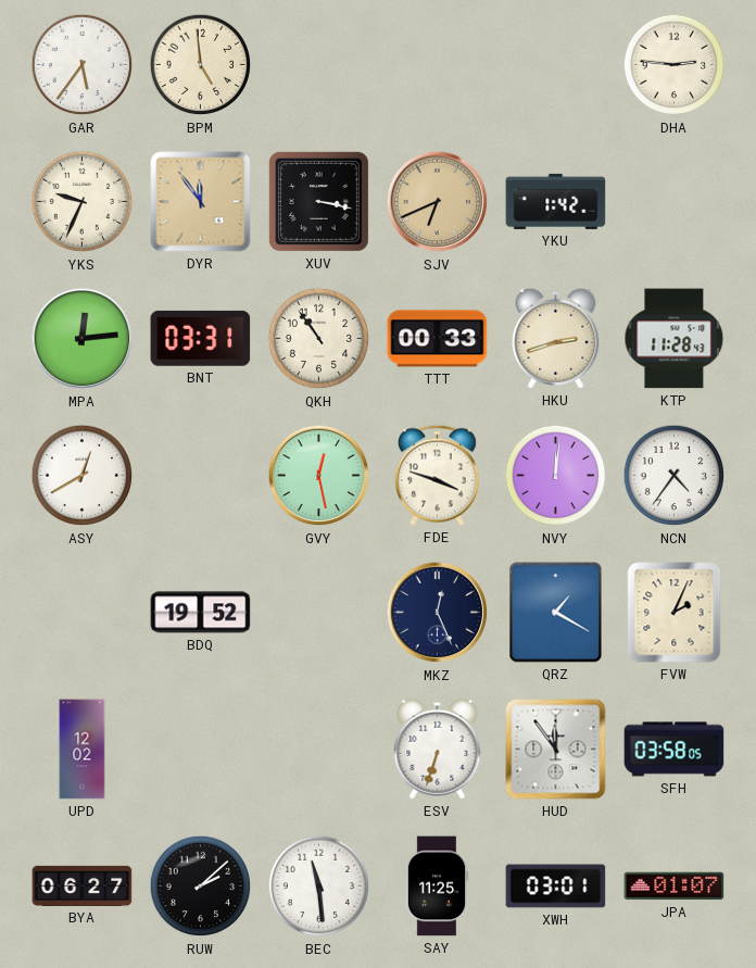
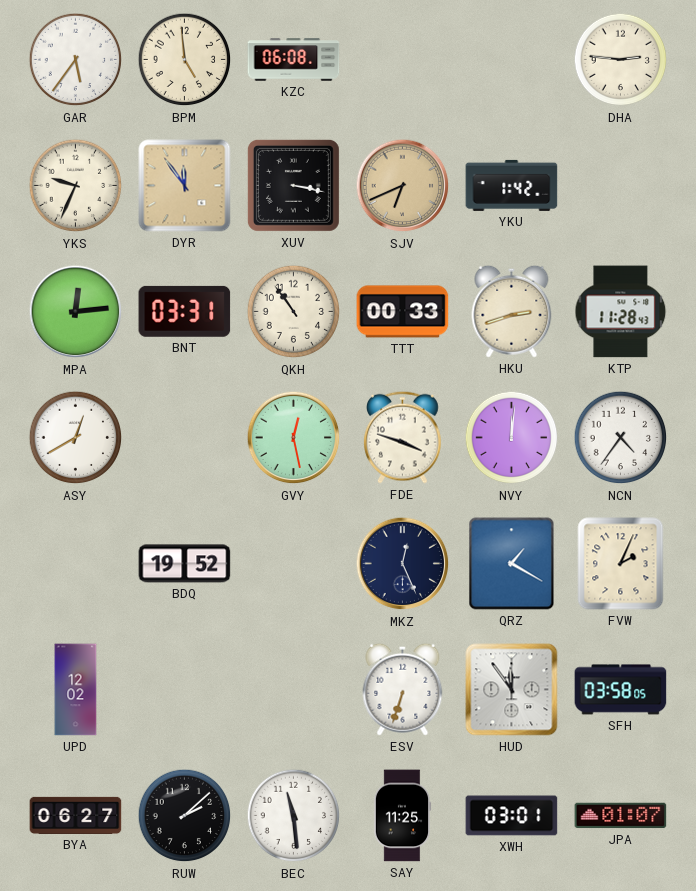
KZC: none -> 06:08 (294, 60)
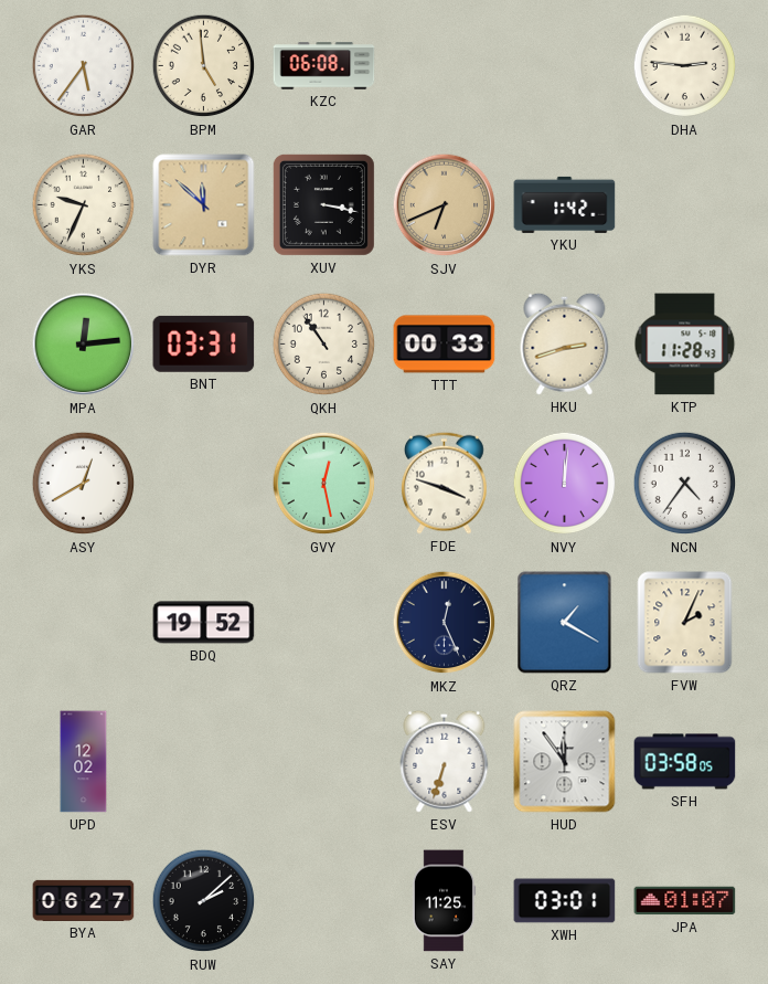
DYR: 11:54 -> 11:52 (204, 205)
BEC: 11:29 -> none (294, 816)
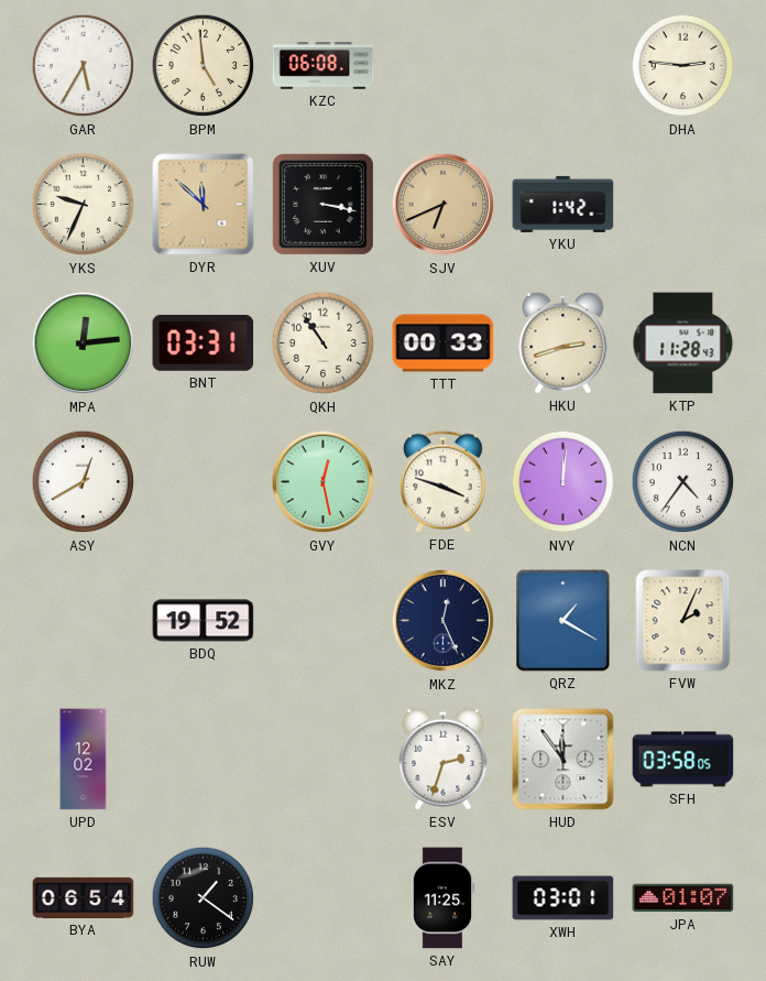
GAR: 5:36 -> 5:35 (84, 66)
ESV: 6:33 -> 2:33 (444, 759)
BYA: 06:27 -> 06:54 (84, 897)
RUW: 2:08 -> 1:21 (204, 898)
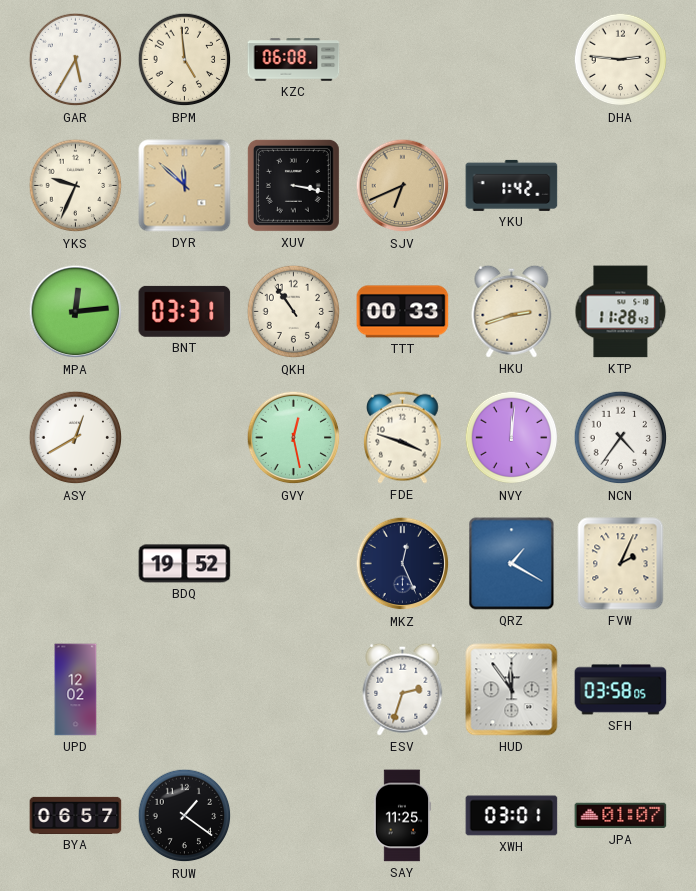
BYA: 06:54 -> 06:57 (76, 815)
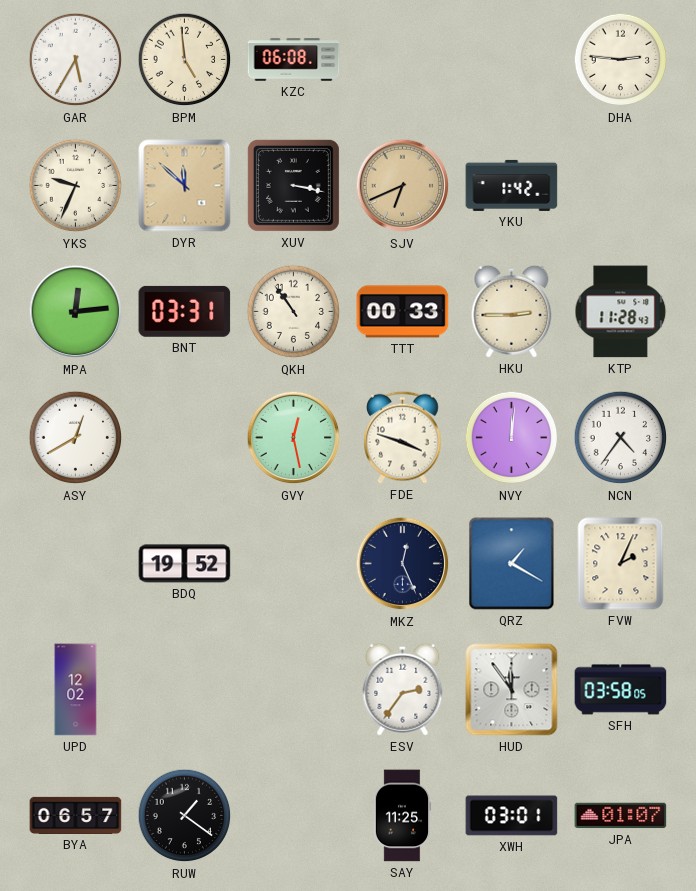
HKU: 2:42 -> 2:45 (512, 311)
ESV: 2:33 -> 2:36 (403, 689)
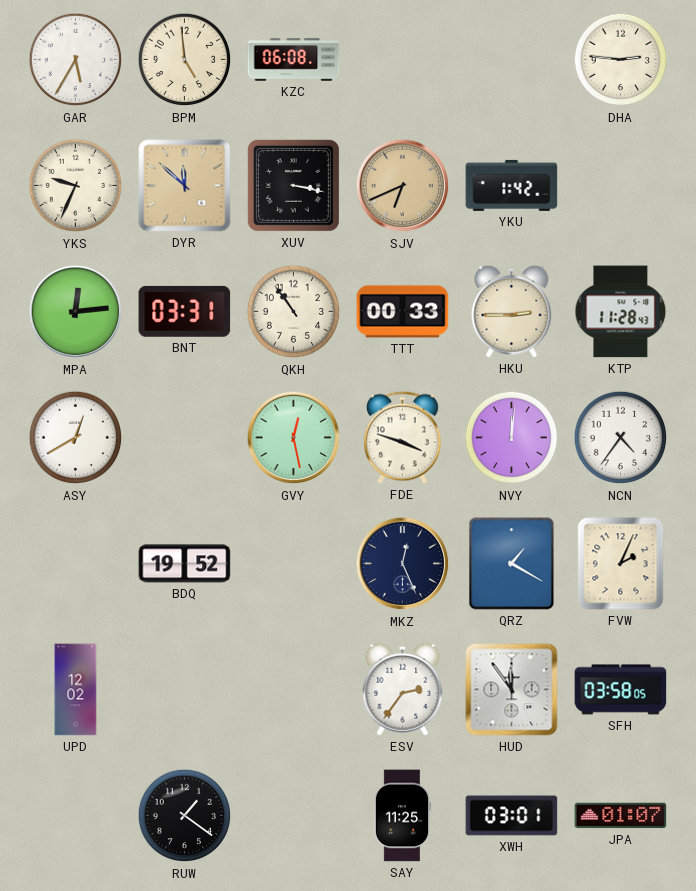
BYA: 06:57 -> none (76, 815)
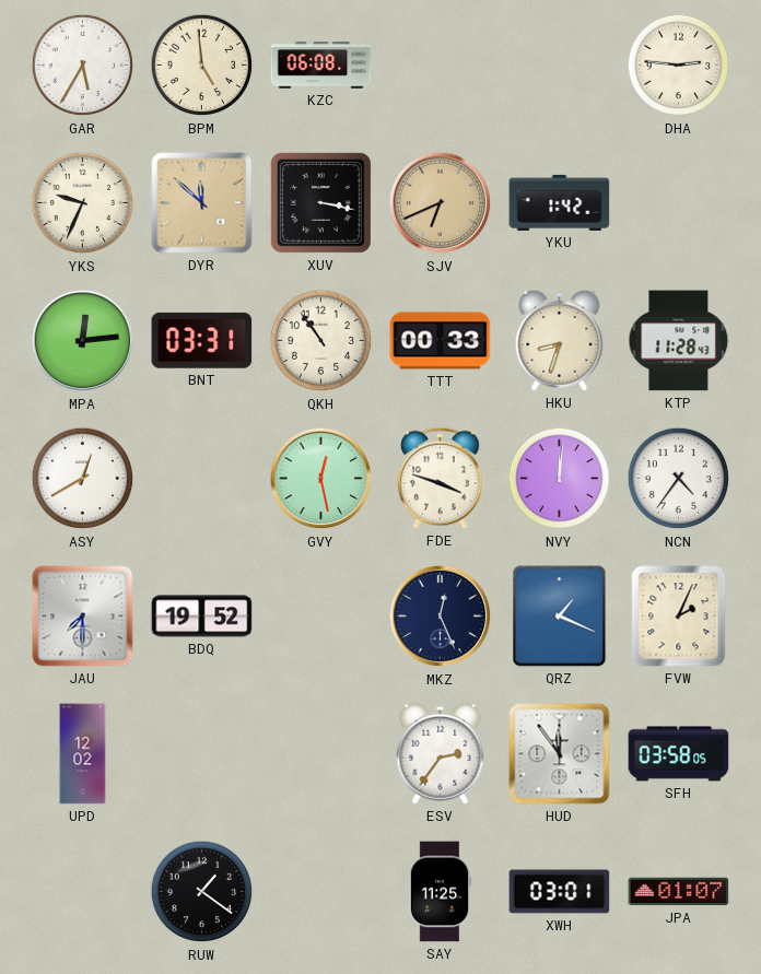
HKU: 2:45 -> 8:33 (560, 340)
JAU: none -> 7:30 (83, 617)
QRZ: 1:20 -> 1:19 (560, 617)
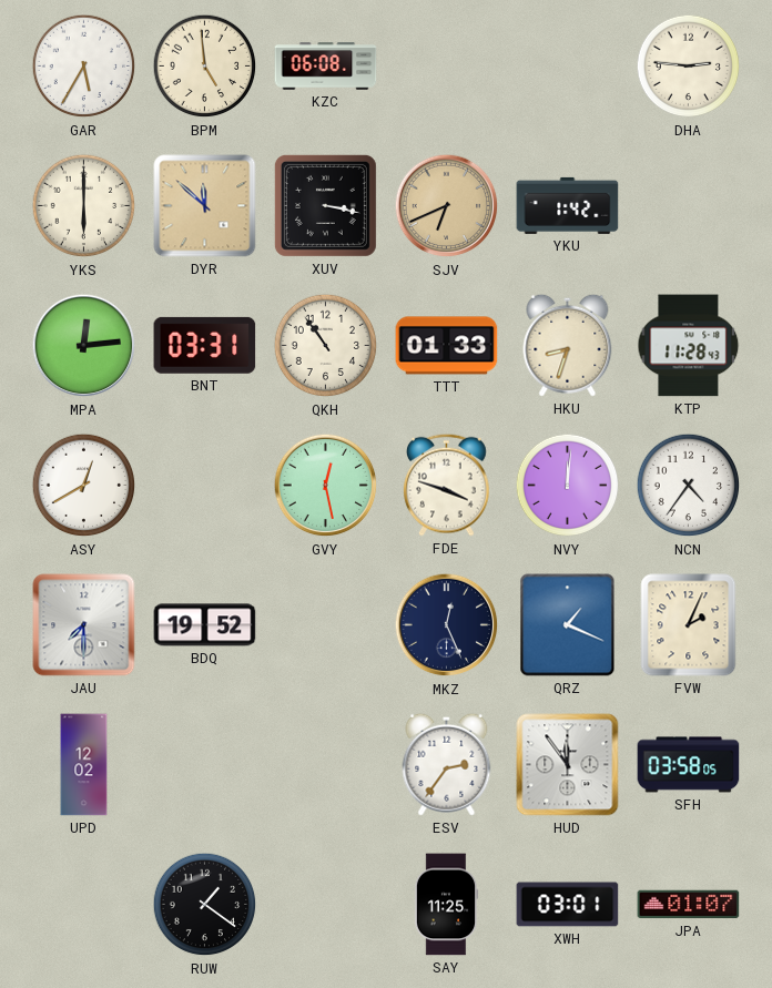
YKS: 9:34 -> 6:00 (84, 206)
TTT: 00:33 -> 01:33 (447, 346)
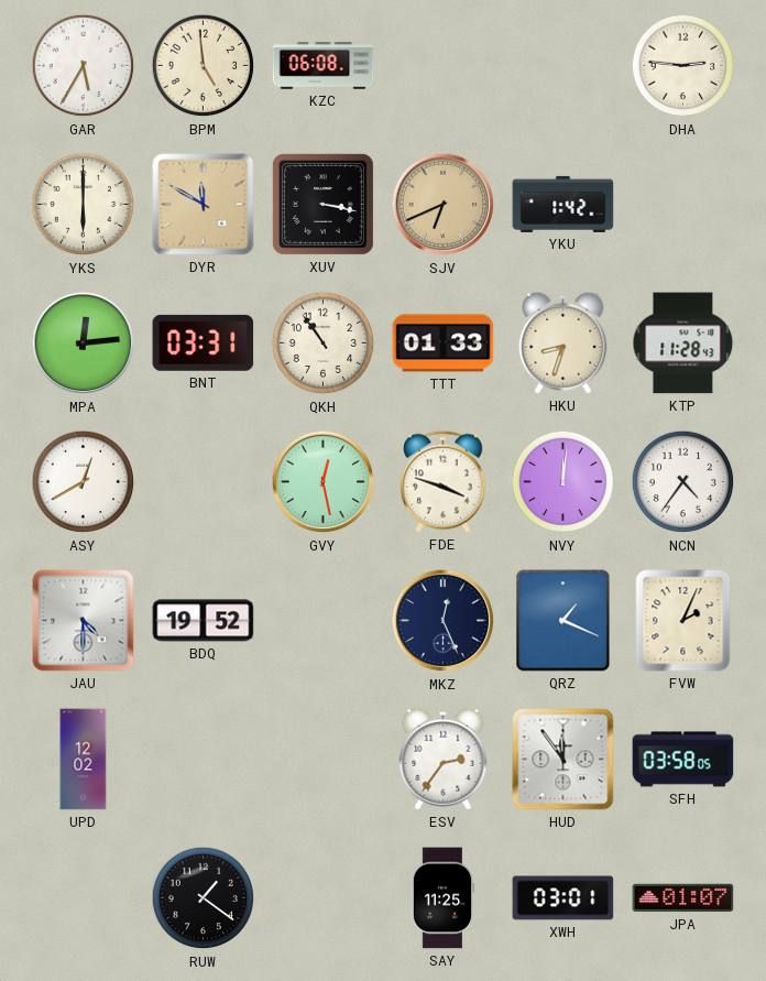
DYR: 11:52 -> 11:50 (204, 205)
JAU: 7:30 -> 4:30 (84, 621)
